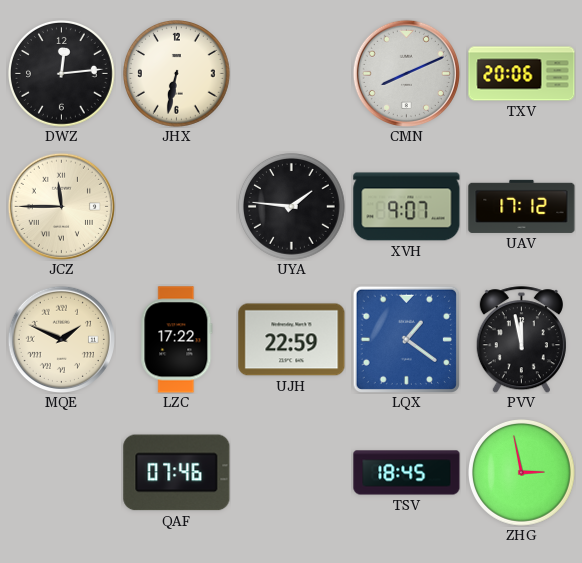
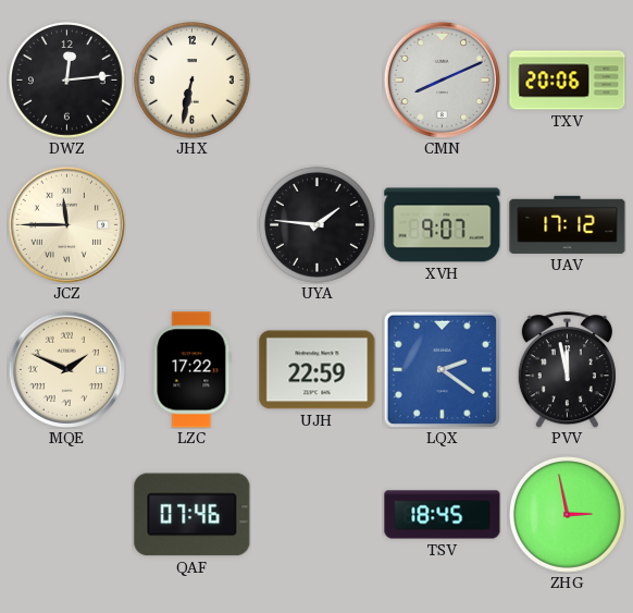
LQX: 1:21 -> 2:21 (442, 369)
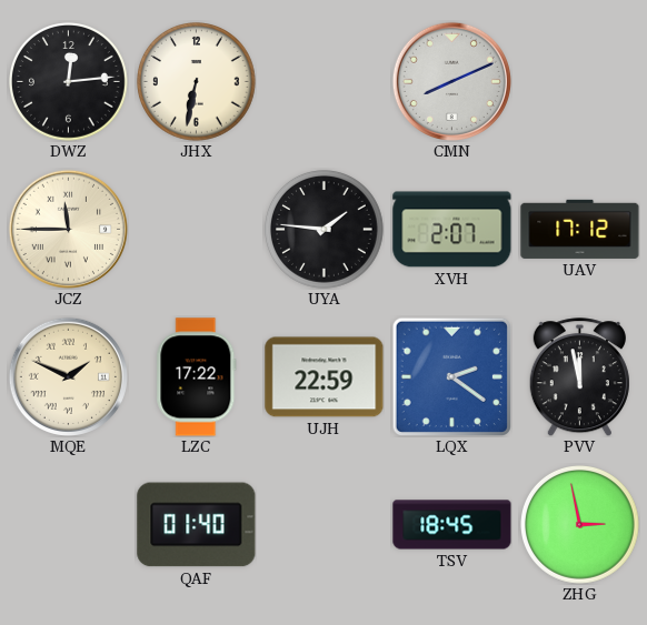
TXV: 20:06 -> none (568, 81)
XVH: 9:07 -> 2:07 (452, 230)
QAF: 07:46 -> 01:40 (197, 525)
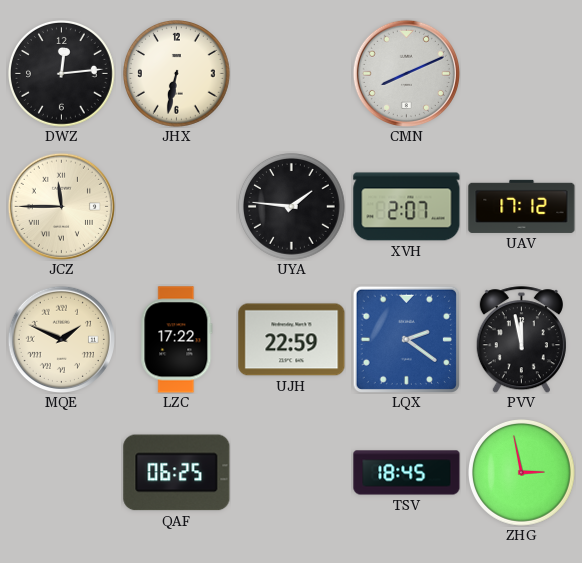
QAF: 01:40 -> 06:25 (177, 473)
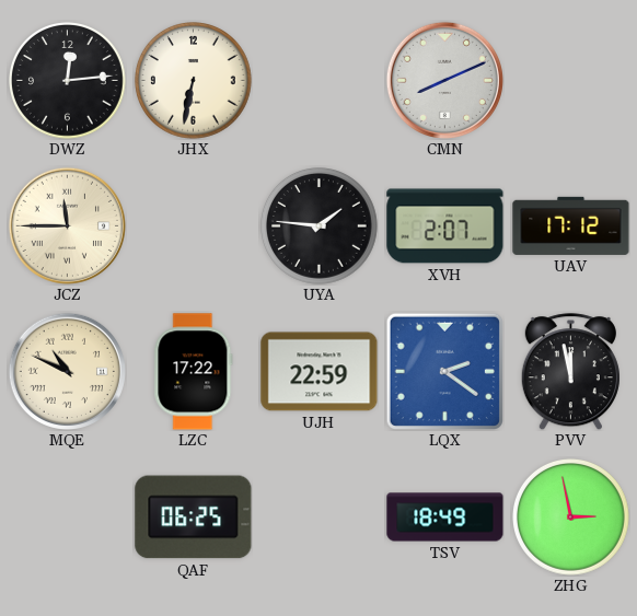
MQE: 1:49 -> 10:49 (67, 371)
TSV: 18:45 -> 18:49 (445, 518)
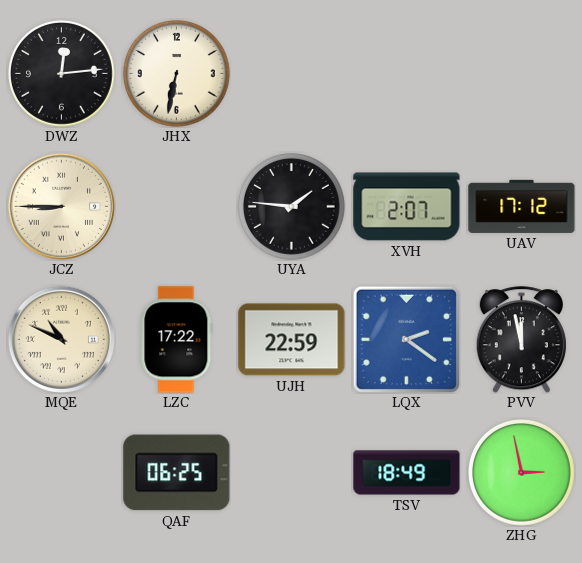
CMN: 8:11 -> none (444, 80)
JCZ: 11:45 -> 8:45 (61, 206)
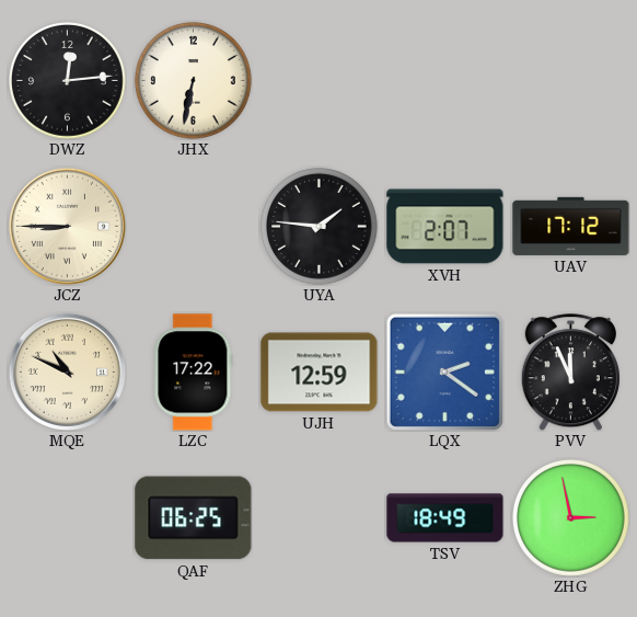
UJH: 22:59 -> 12:59 (320, 373)
PVV: 11:58 -> 11:56 (570, 373)
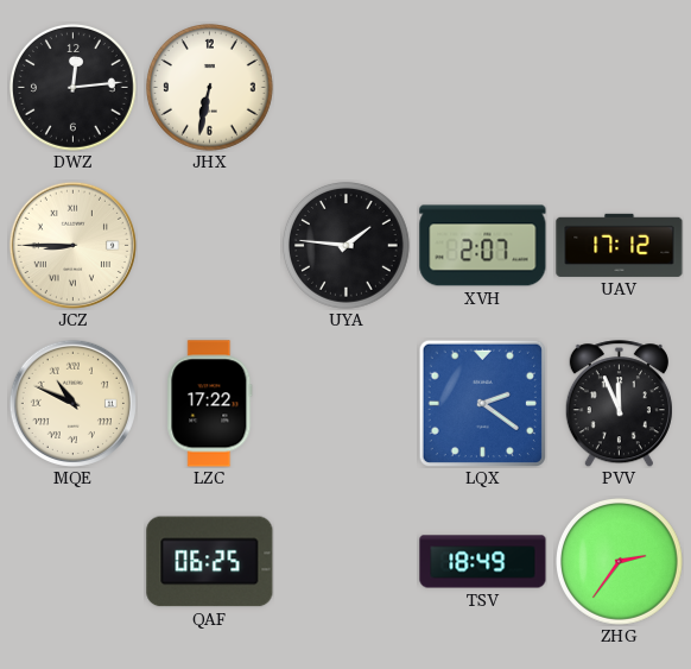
UJH: 12:59 -> none (320, 373)
ZHG: 2:58 -> 2:36 (620, 562)
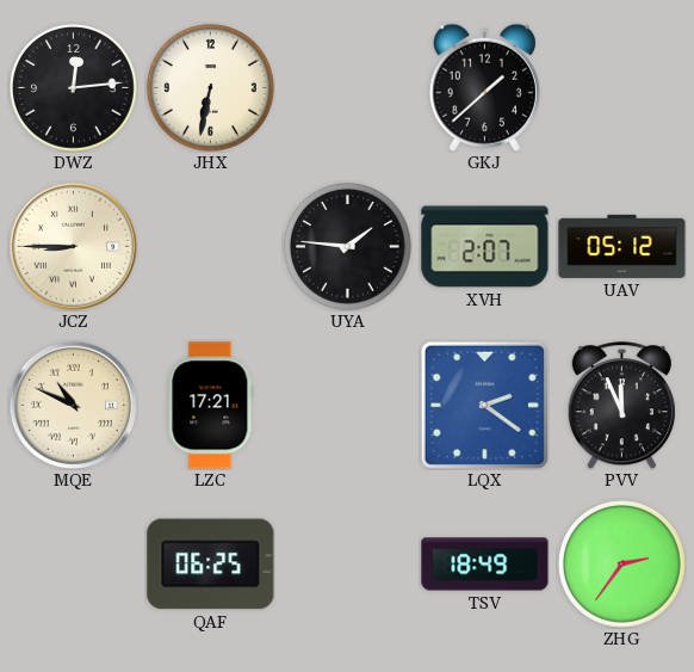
GKJ: none -> 1:38 (484, 87)
UAV: 17:12 -> 05:12 (622, 246)
LZC: 17:22 -> 17:21 (211, 406)
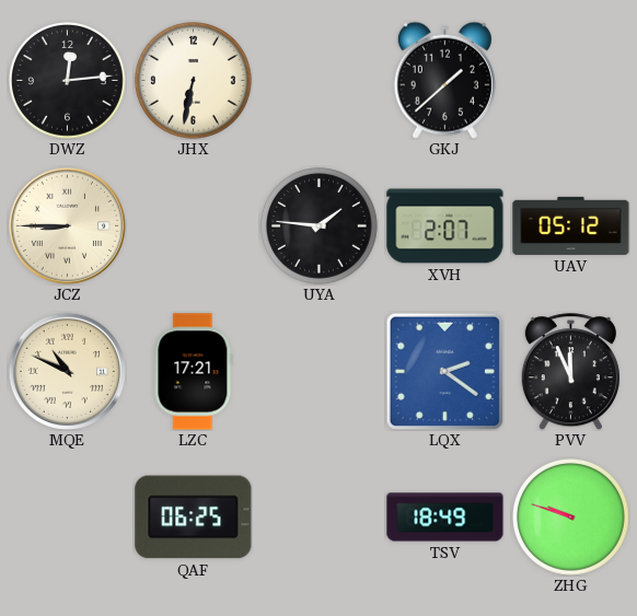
ZHG: 2:36 -> 9:48 (571, 518)
